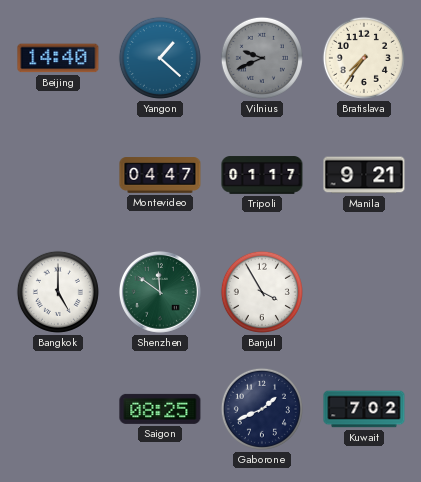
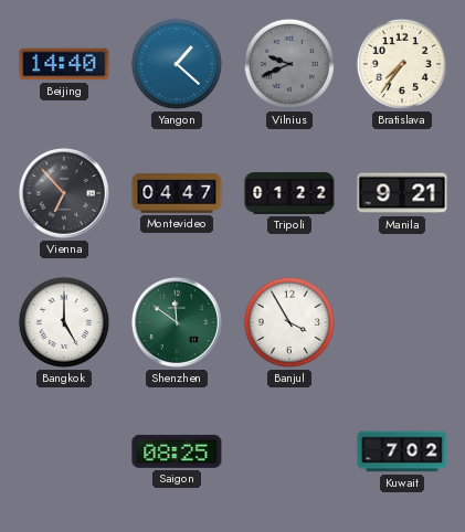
Vienna: none -> 6:53 (64, 193)
Tripoli: 01:17 -> 01:22 (289, 193)
Gaborone: 1:41 -> none (262, 409)
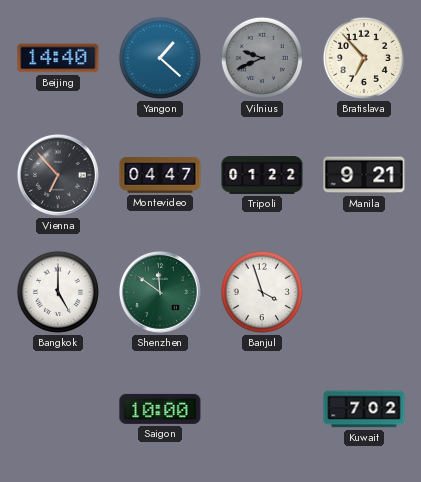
Bratislava: 7:36 -> 6:53 (364, 58)
Banjul: 3:55 -> 3:57 (262, 292)
Saigon: 08:25 -> 10:00 (160, 409)
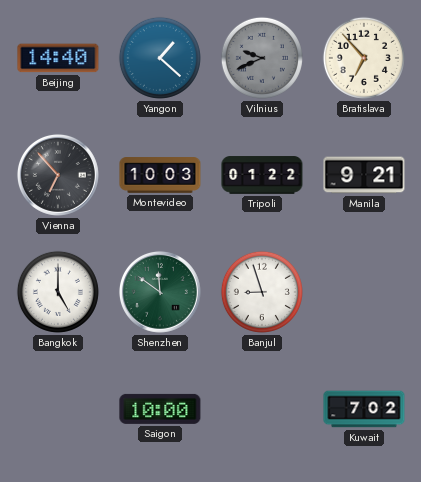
Montevideo: 04:47 -> 10:03 (160, 175)
Banjul: 3:57 -> 8:57 (262, 292)
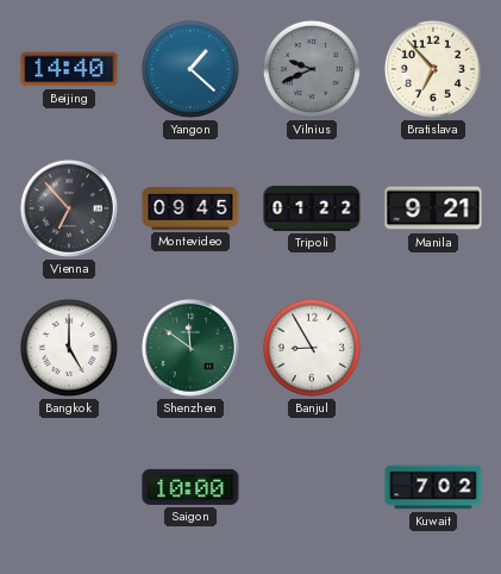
Montevideo: 10:03 -> 09:45 (190, 208)
Banjul: 8:57 -> 8:55 (312, 348)
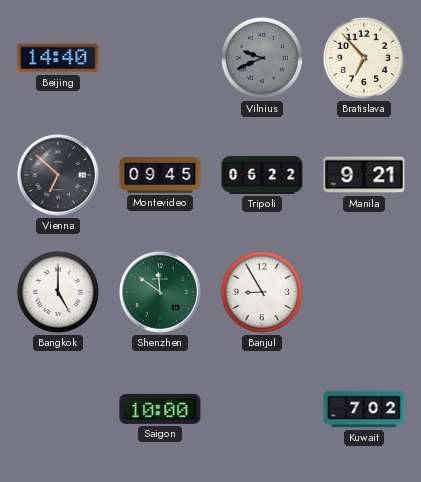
Yangon: 1:22 -> none (190, 69)
Vienna: 6:53 -> 6:52 (58, 175)
Tripoli: 01:22 -> 06:22 (262, 175)
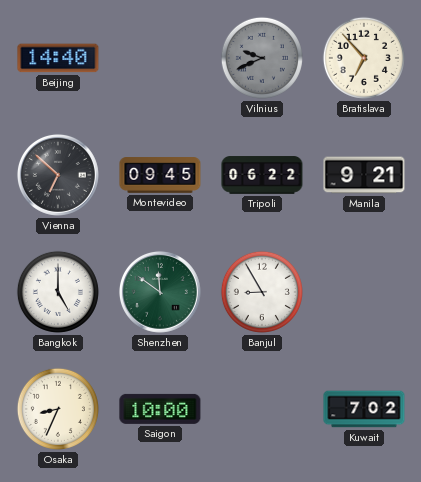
Osaka: none -> 8:34 (58, 409)
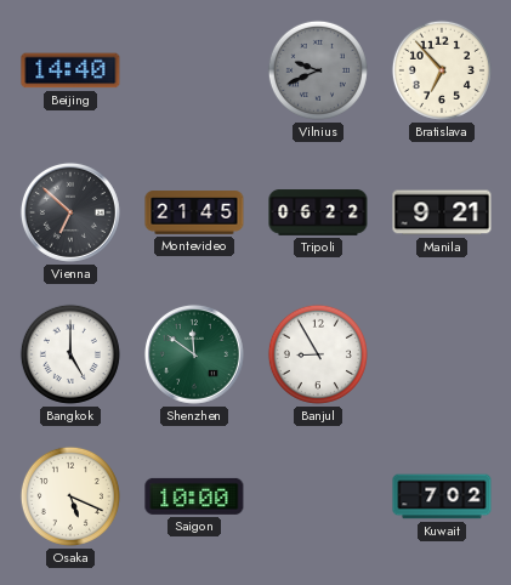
Montevideo: 09:45 -> 21:45 (194, 212)
Osaka: 8:34 -> 5:19 (70, 496)
